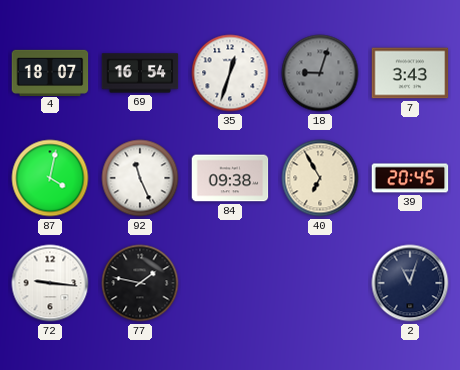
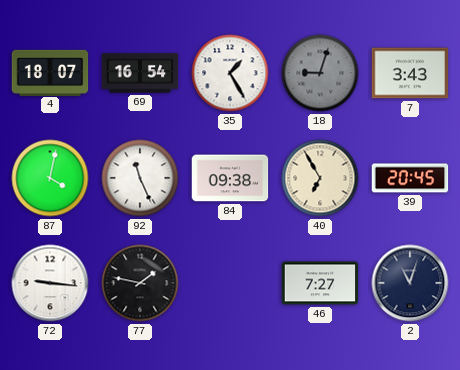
35: 12:33 -> 1:25 (230, 73)
46: none -> 7:27 (320, 283)
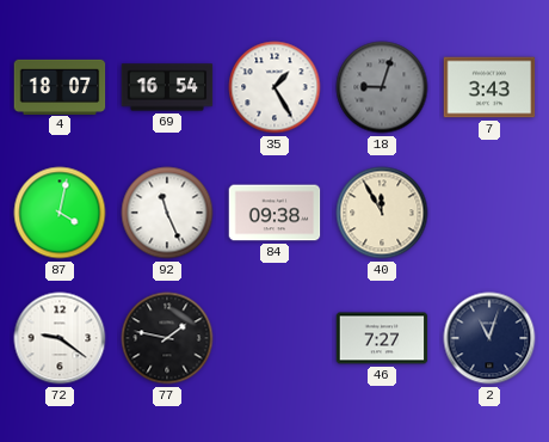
40: 6:55 -> 11:55 (382, 213)
39: 20:45 -> none (410, 178)
72: 9:16 -> 9:21 (60, 338)
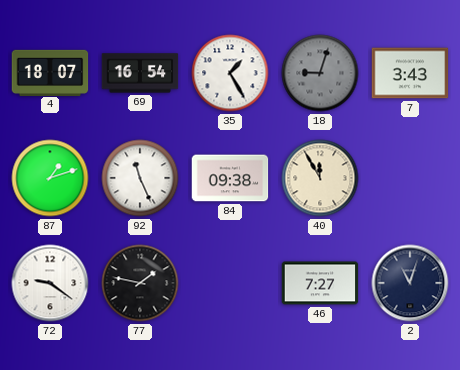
87: 4:02 -> 1:12 (50, 178)
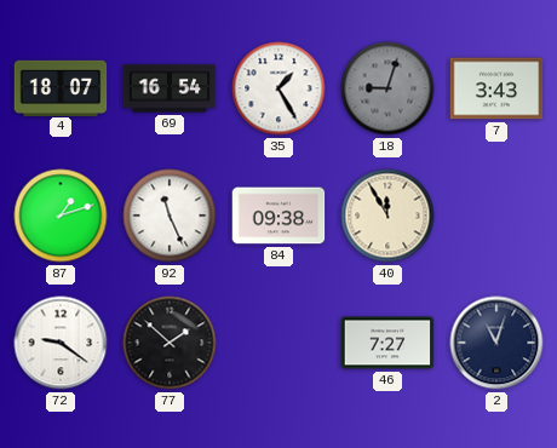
77: 1:47 -> 1:52 (170, 343)
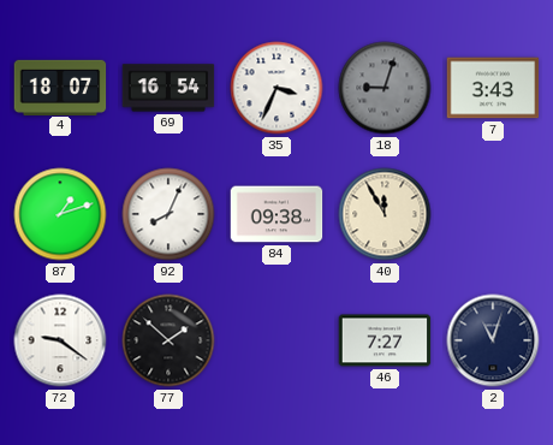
35: 1:25 -> 3:34 (276, 88)
92: 11:26 -> 8:04 (168, 214)
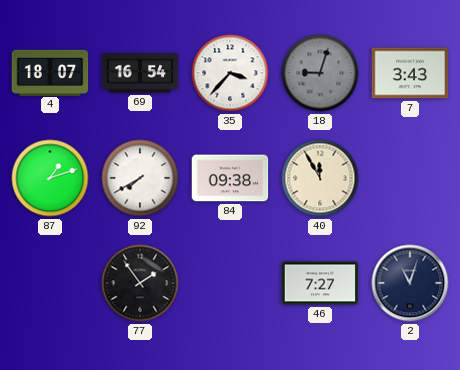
35: 3:34 -> 3:37 (230, 73)
92: 8:04 -> 7:40 (140, 178)
72: 9:21 -> none (60, 340)
77: 1:52 -> 1:54 (140, 283)
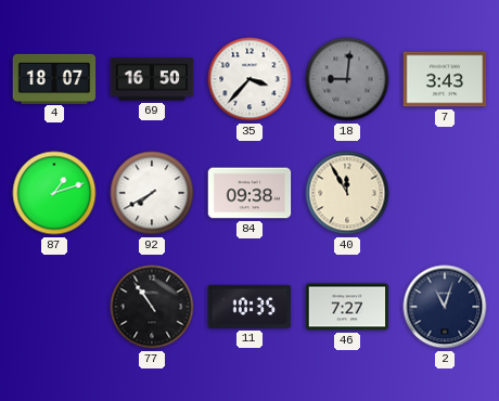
69: 16:54 -> 16:50 (152, 79)
18: 9:03 -> 9:01 (347, 79)
77: 1:54 -> 10:54 (152, 307)
11: none -> 10:35 (250, 307)
